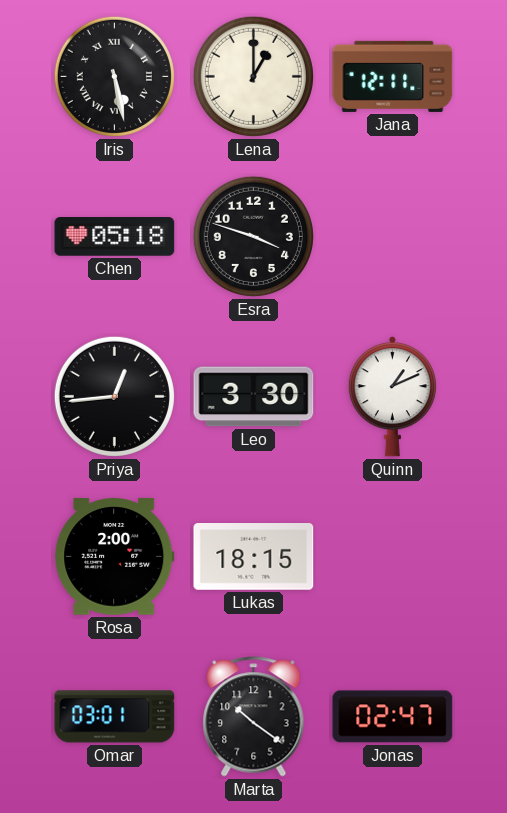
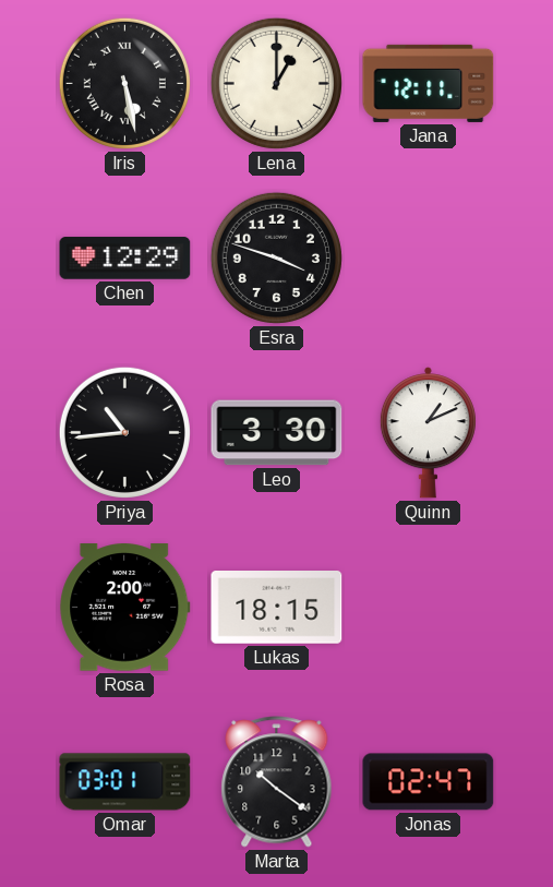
Chen: 05:18 -> 12:29 (125, 259)
Priya: 12:44 -> 10:44 (124, 432)
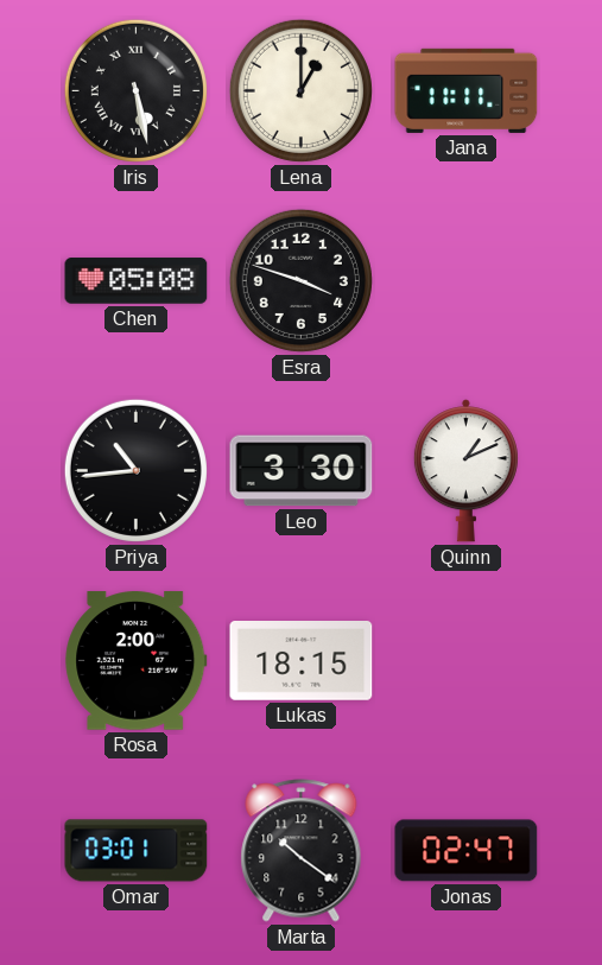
Jana: 12:11 -> 11:11 (467, 90)
Chen: 12:29 -> 05:08 (137, 281)
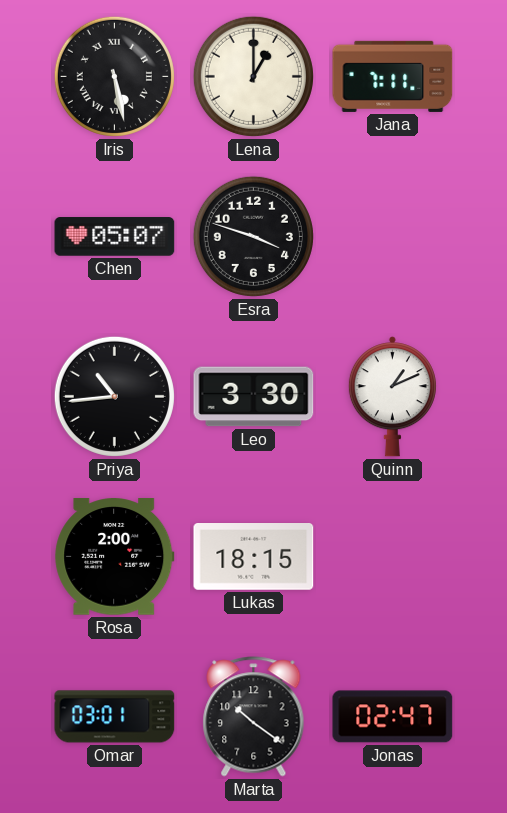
Jana: 11:11 -> 7:11 (393, 76)
Chen: 05:08 -> 05:07 (115, 237)
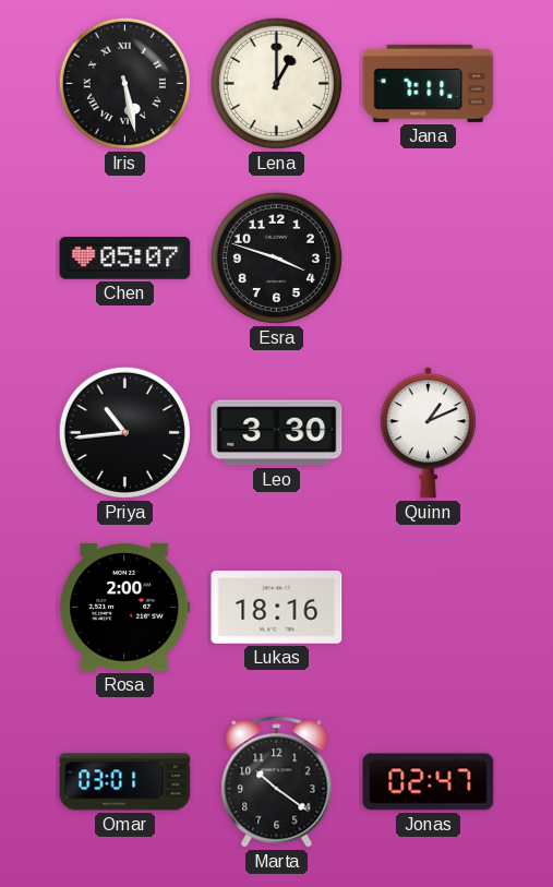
Lukas: 18:15 -> 18:16 (277, 608)
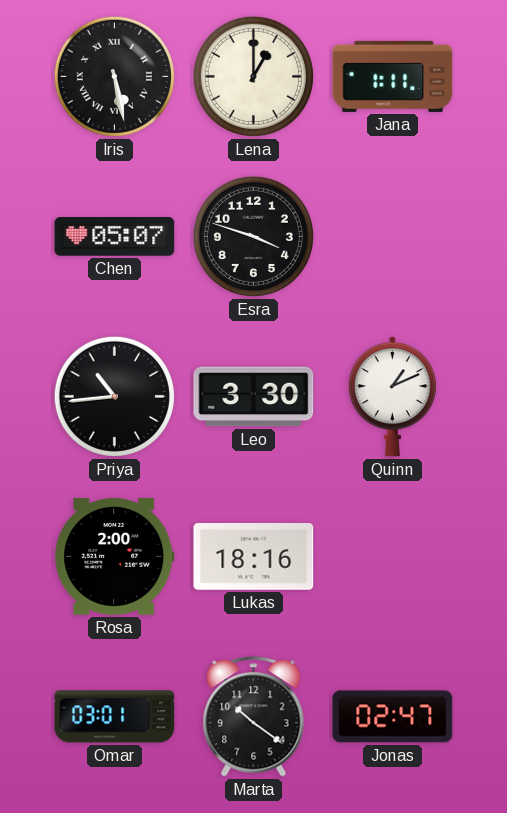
Jana: 7:11 -> 1:11 (393, 76)
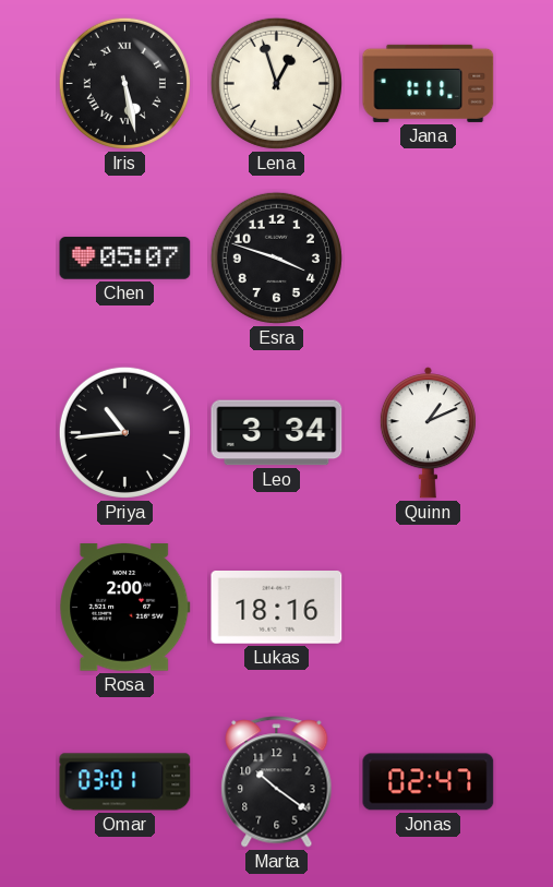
Lena: 1:00 -> 12:57 (276, 83)
Leo: 3:30 -> 3:34 (277, 433)
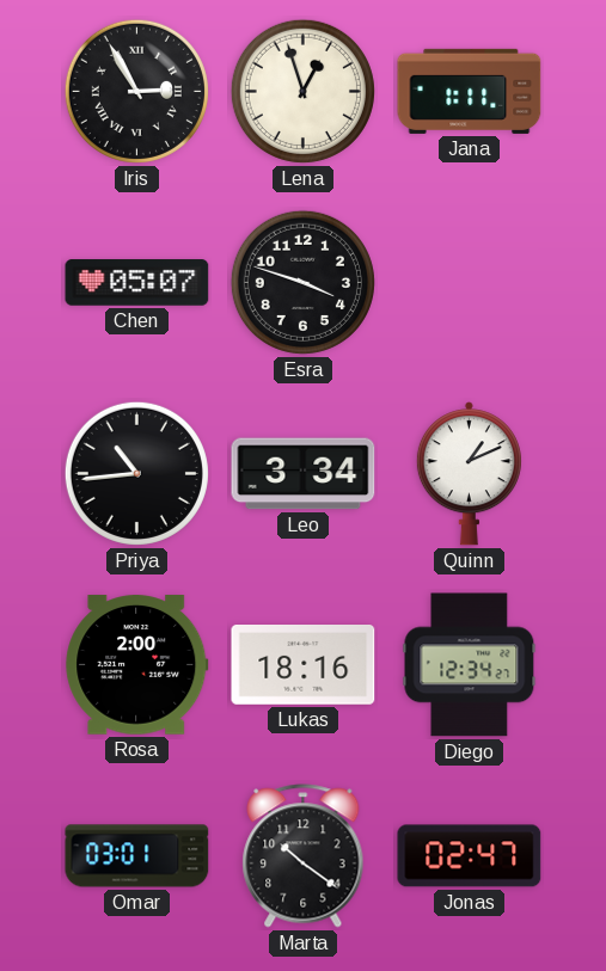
Iris: 5:28 -> 2:55 (136, 91)
Diego: none -> 12:34 (470, 665)
